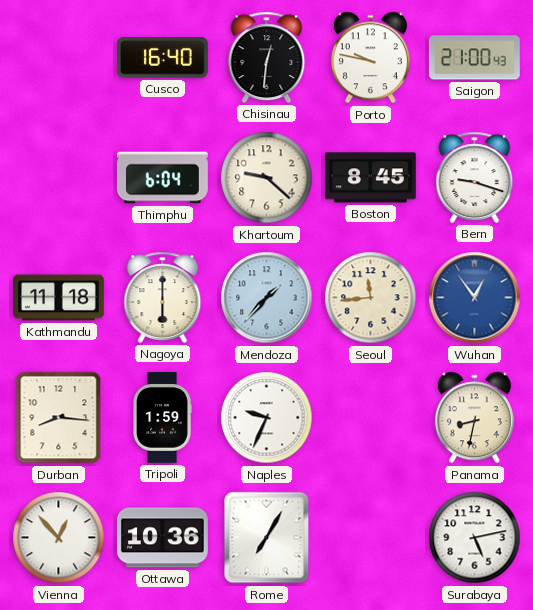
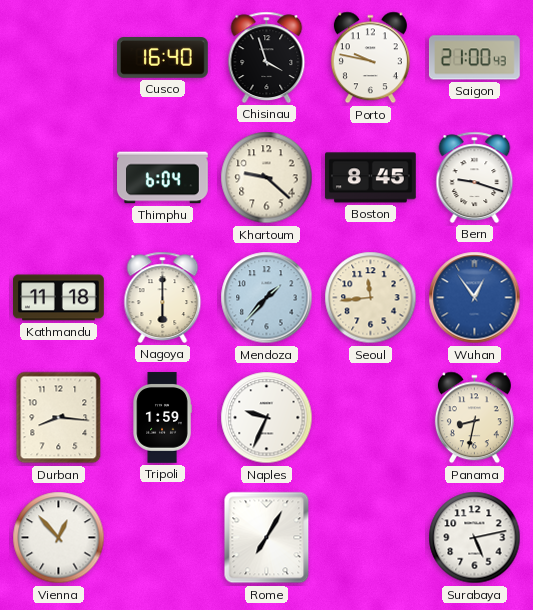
Chisinau: 12:31 -> 3:57 (267, 57)
Ottawa: 10:36 -> none (163, 538)
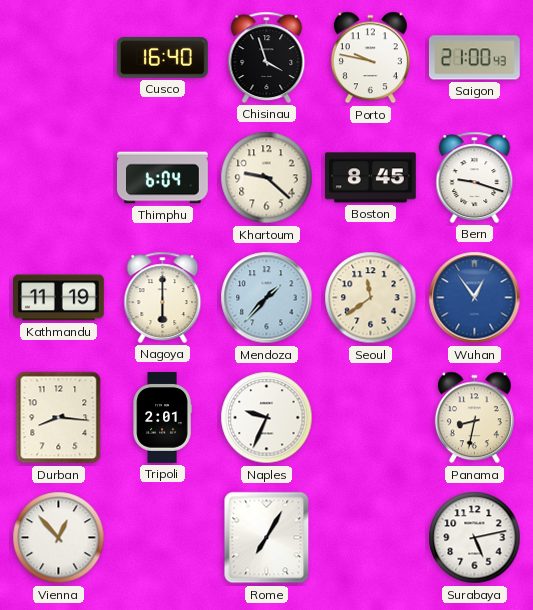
Kathmandu: 11:18 -> 11:19 (59, 298)
Seoul: 11:44 -> 11:39 (371, 298)
Tripoli: 1:59 -> 2:01 (162, 418)
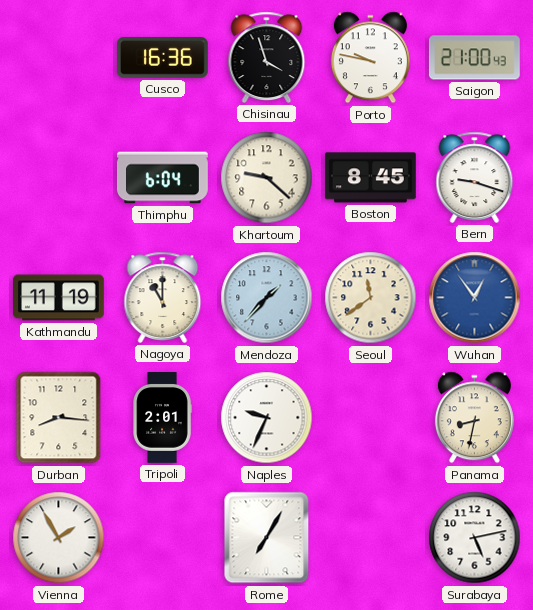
Cusco: 16:40 -> 16:36 (162, 58)
Nagoya: 6:00 -> 11:00 (163, 297)
Vienna: 12:53 -> 1:55 (59, 538)
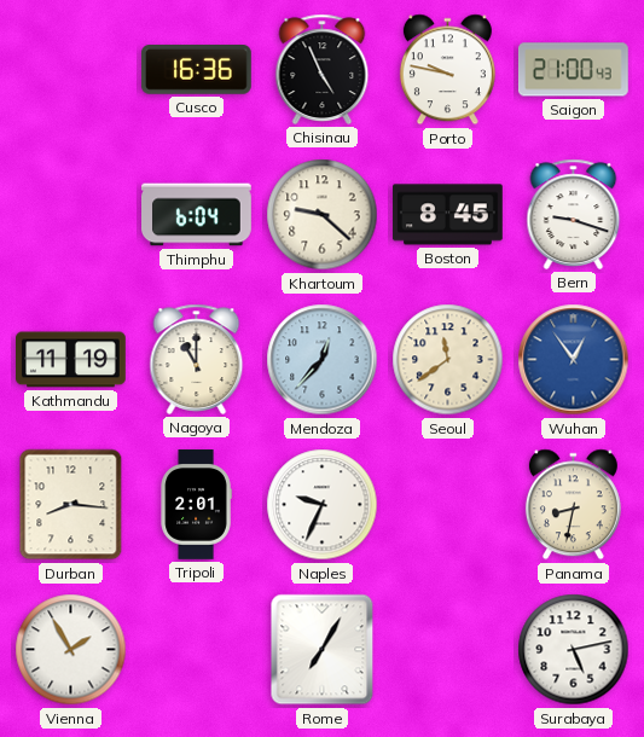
Chisinau: 3:57 -> 4:56 (323, 69)
Mendoza: 1:37 -> 12:37 (323, 360)
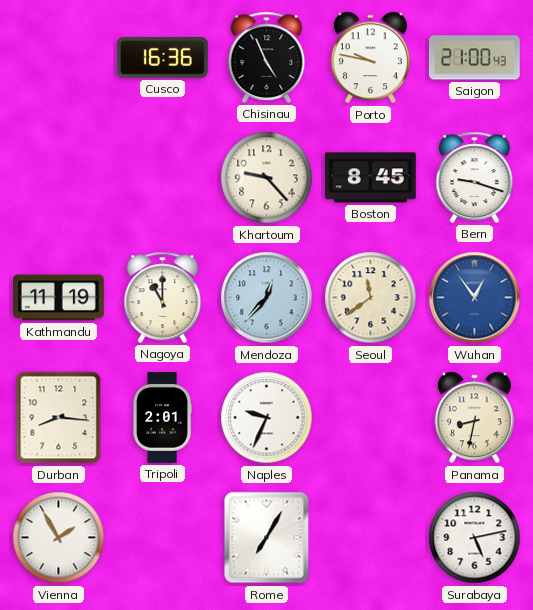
Thimphu: 6:04 -> none (197, 215)
Khartoum: 9:22 -> 9:23 (267, 178)
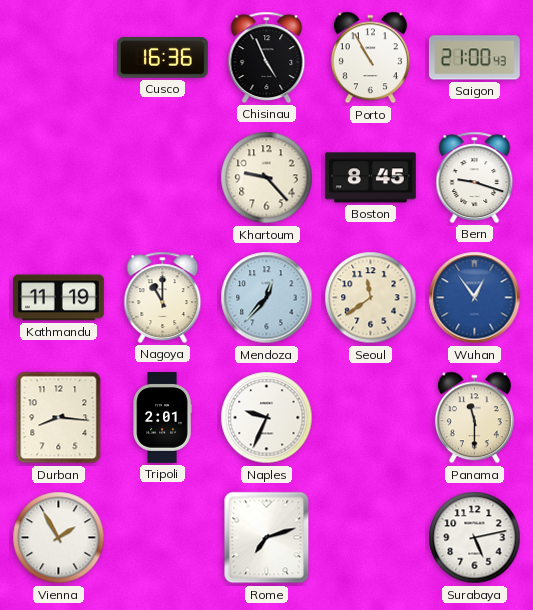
Porto: 9:47 -> 10:55 (370, 58)
Panama: 8:32 -> 11:30 (474, 418)
Rome: 7:05 -> 7:12 (267, 538)
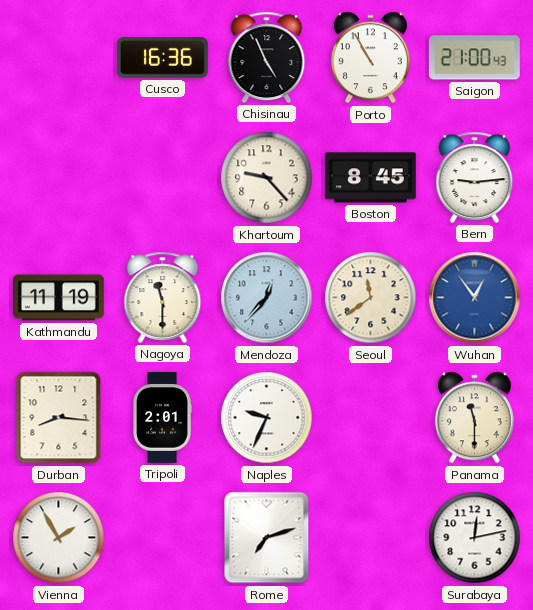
Bern: 9:18 -> 9:14 (475, 177)
Nagoya: 11:00 -> 11:30 (163, 297)
Surabaya: 5:13 -> 12:13 (475, 538)
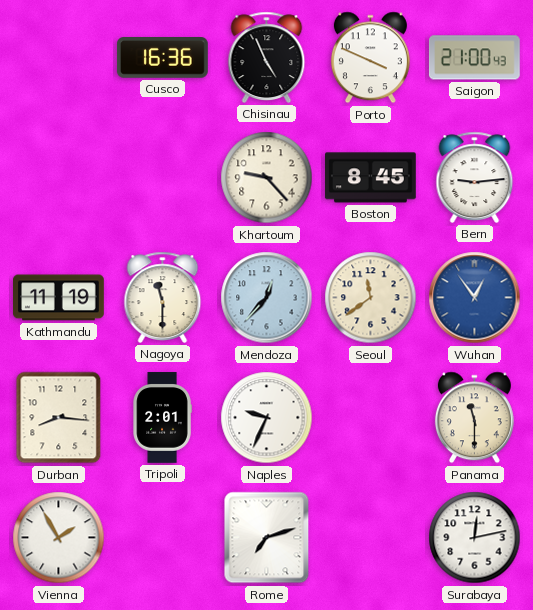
Porto: 10:55 -> 3:49 (370, 58)
